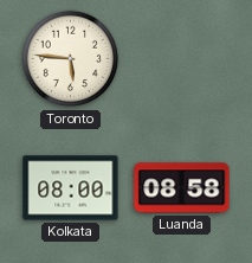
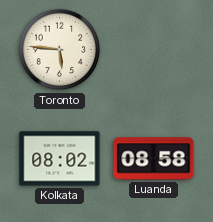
Kolkata: 08:00 -> 08:02 (60, 159)
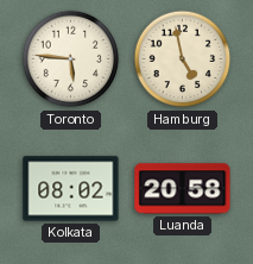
Hamburg: none -> 4:58 (183, 59)
Luanda: 08:58 -> 20:58 (183, 189)
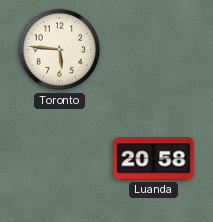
Hamburg: 4:58 -> none (183, 59)
Kolkata: 08:02 -> none (71, 189)
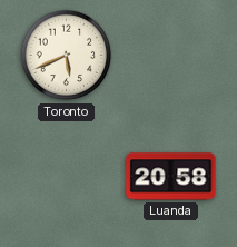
Toronto: 5:46 -> 5:41 (67, 56)
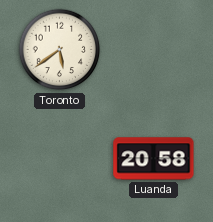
Toronto: 5:41 -> 5:39 (60, 50)
